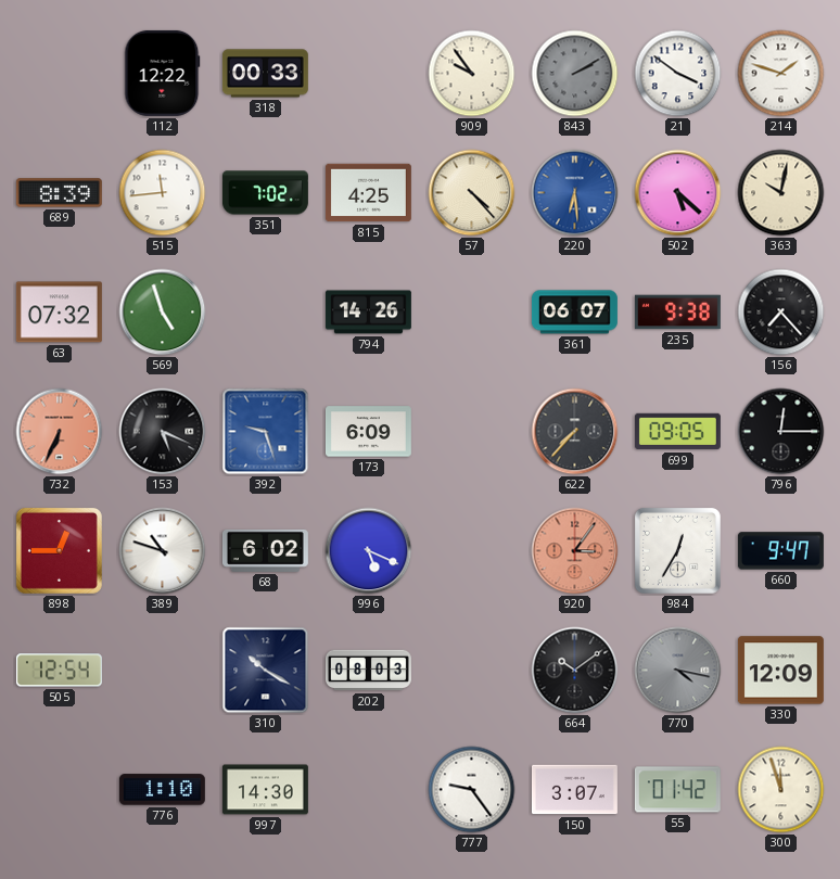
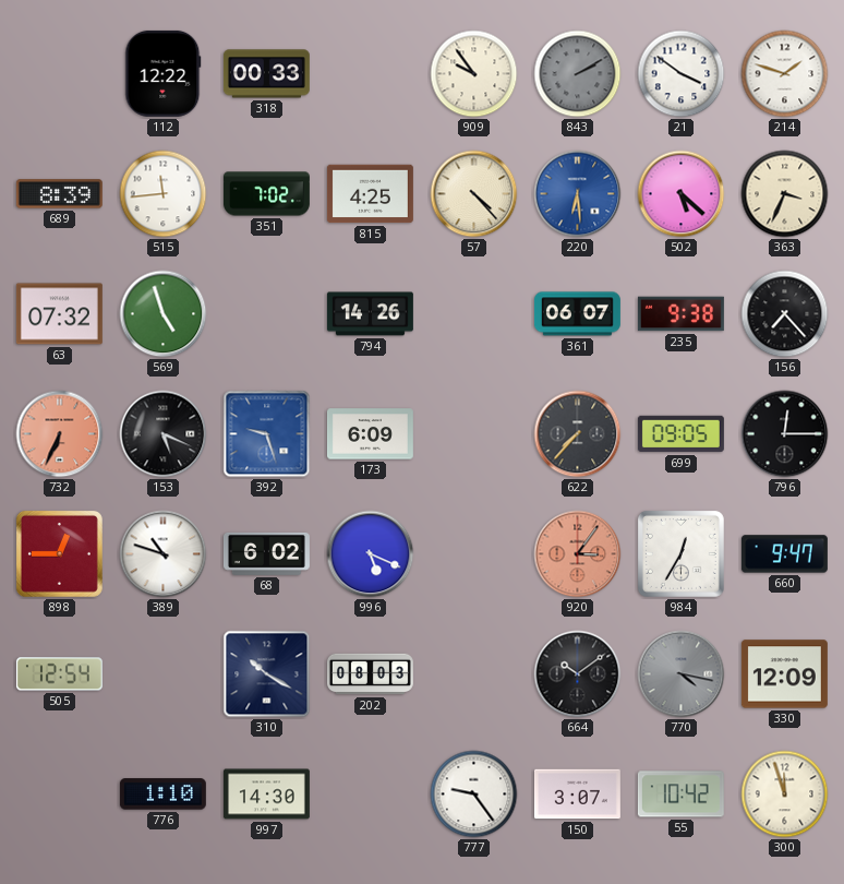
363: 10:02 -> 3:34 (785, 194)
55: 01:42 -> 10:42 (680, 795)
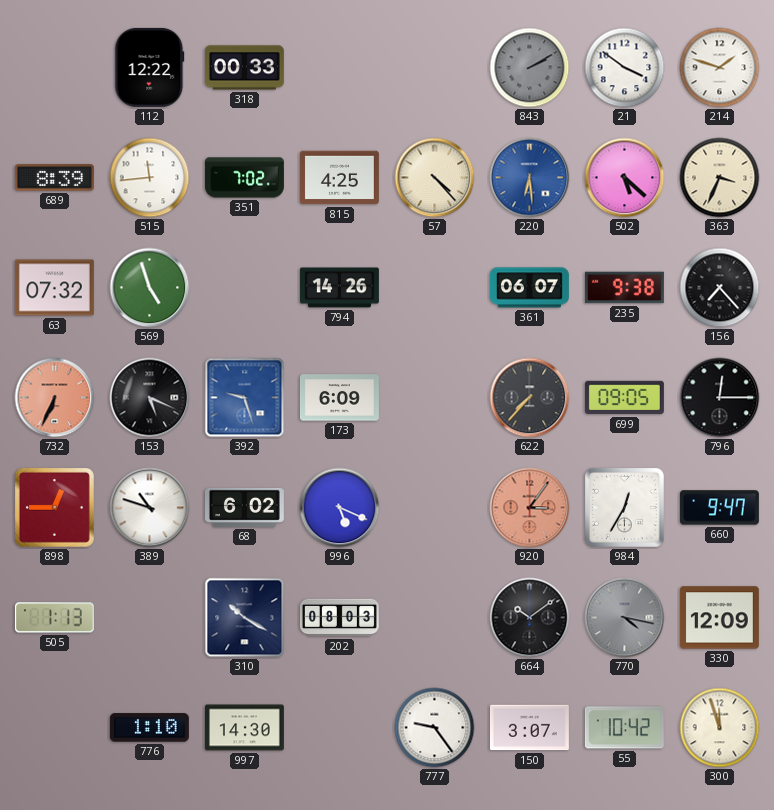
909: 9:54 -> none (474, 74)
505: 12:54 -> 1:13 (54, 618)
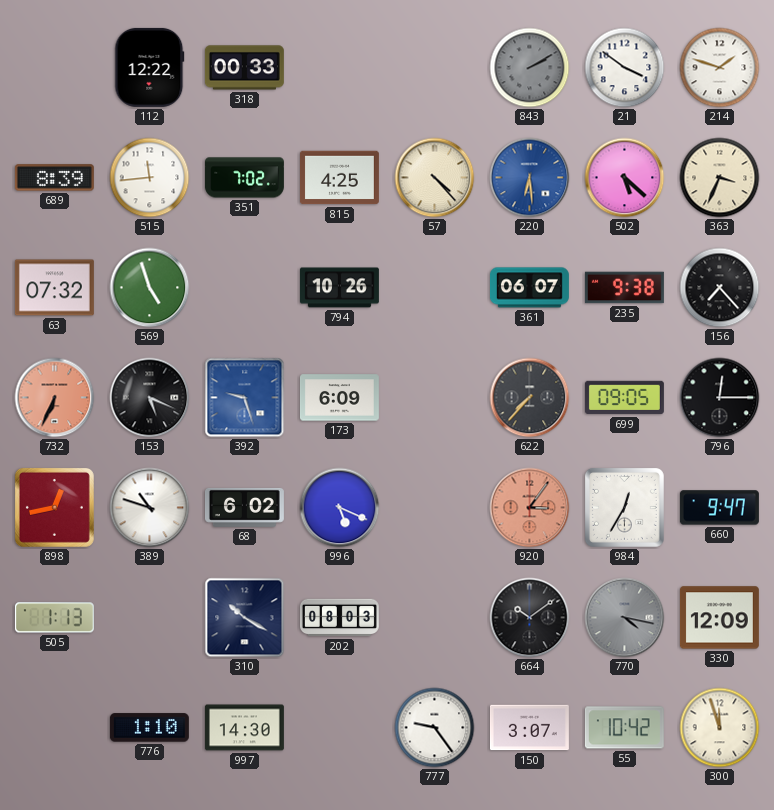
794: 14:26 -> 10:26 (339, 288)
898: 12:45 -> 12:43 (54, 507)
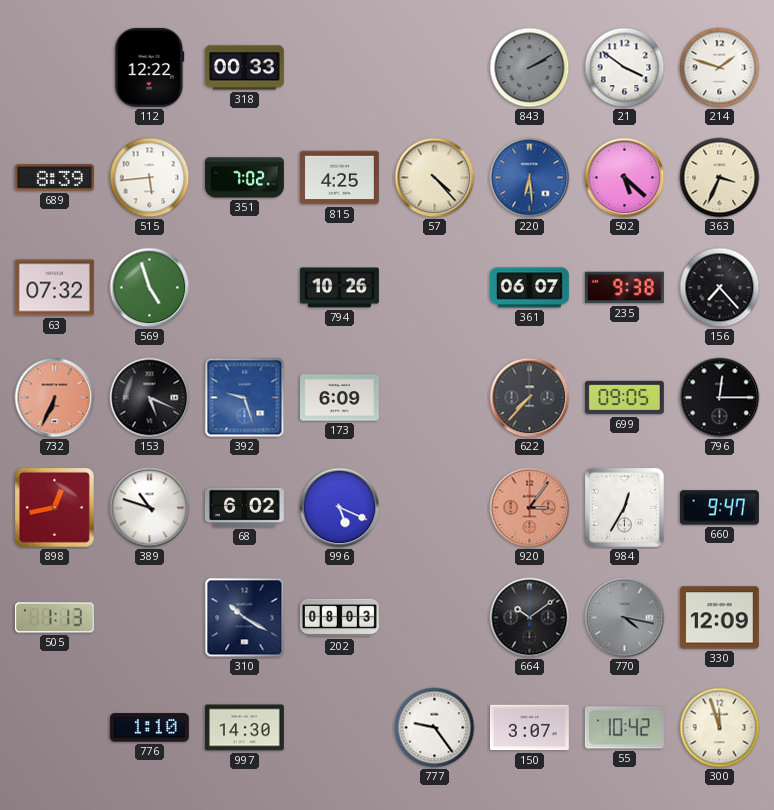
515: 11:44 -> 5:44 (150, 178)
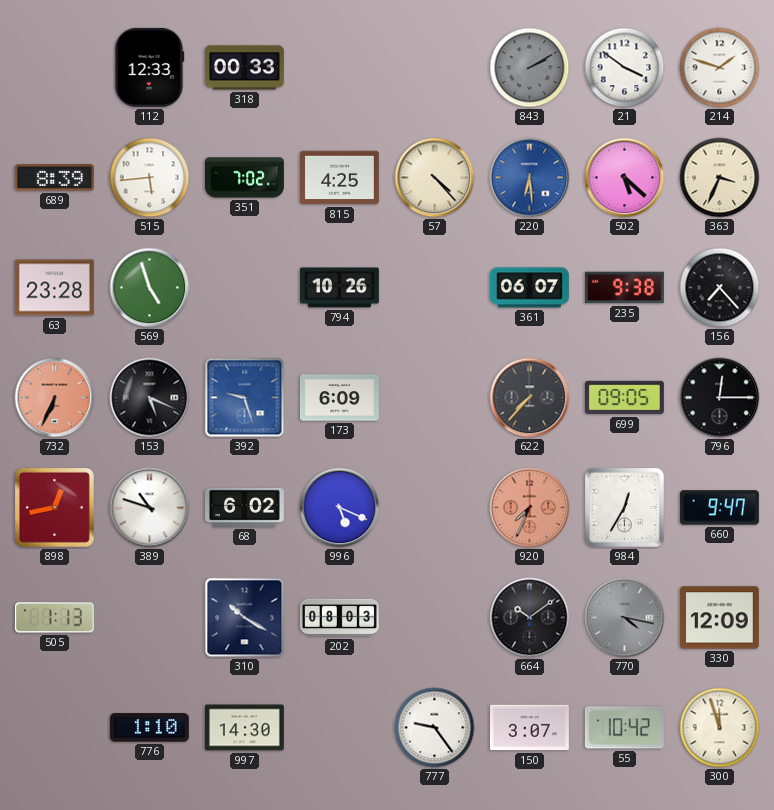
112: 12:22 -> 12:33 (150, 67)
63: 07:32 -> 23:28 (54, 288)
920: 3:06 -> 7:34 (530, 508)
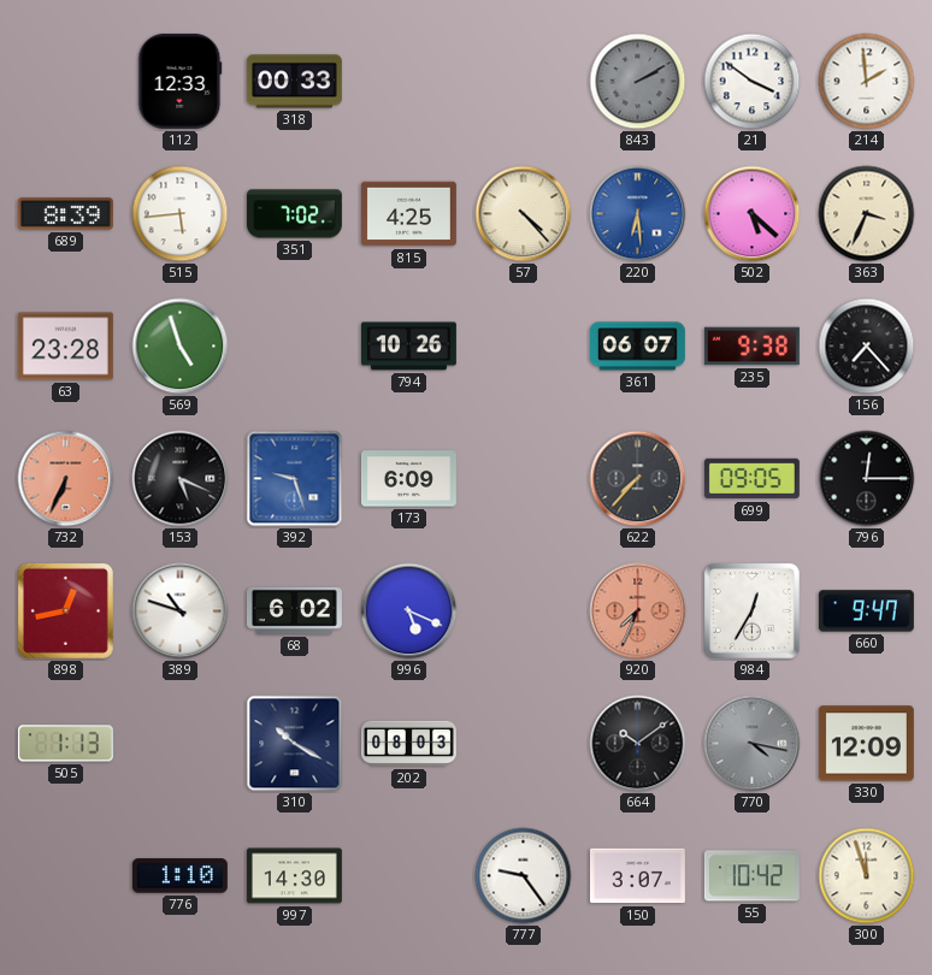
214: 1:48 -> 1:59 (867, 82)
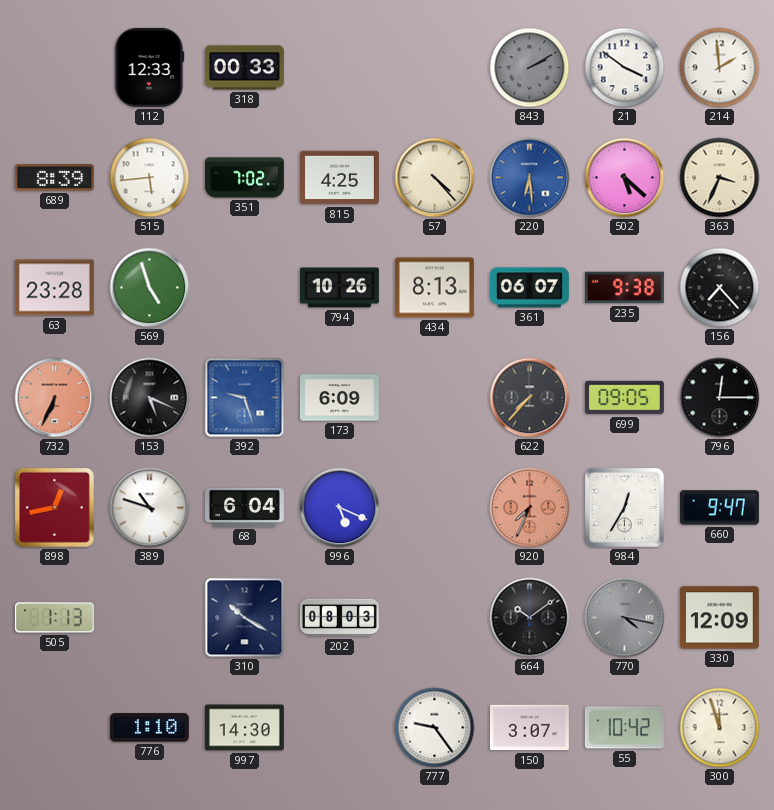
434: none -> 8:13 (434, 288)
68: 6:02 -> 6:04 (244, 507)
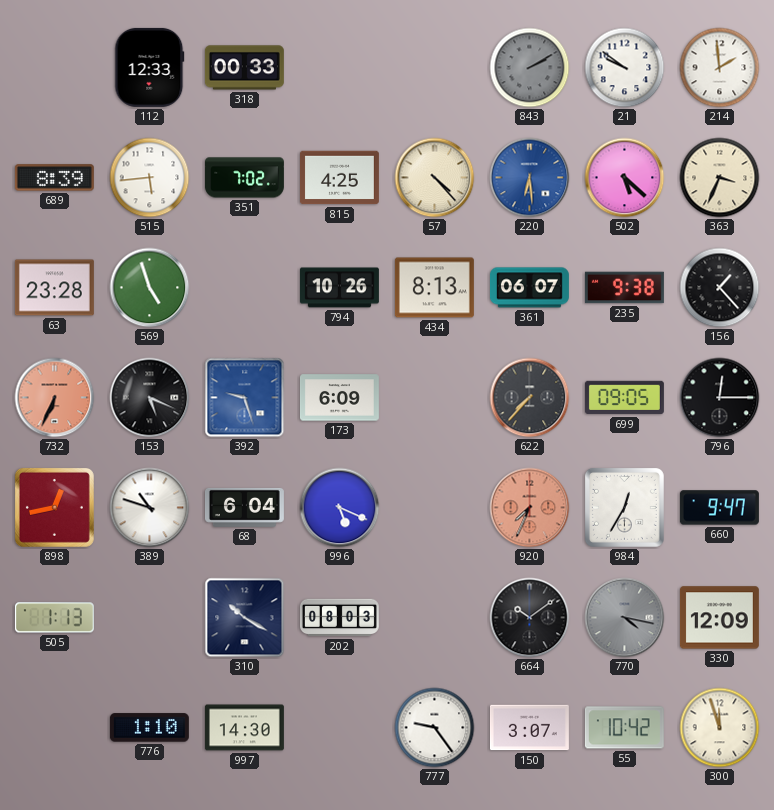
21: 3:51 -> 9:51 (625, 68)
156: 7:23 -> 1:23 (720, 288)
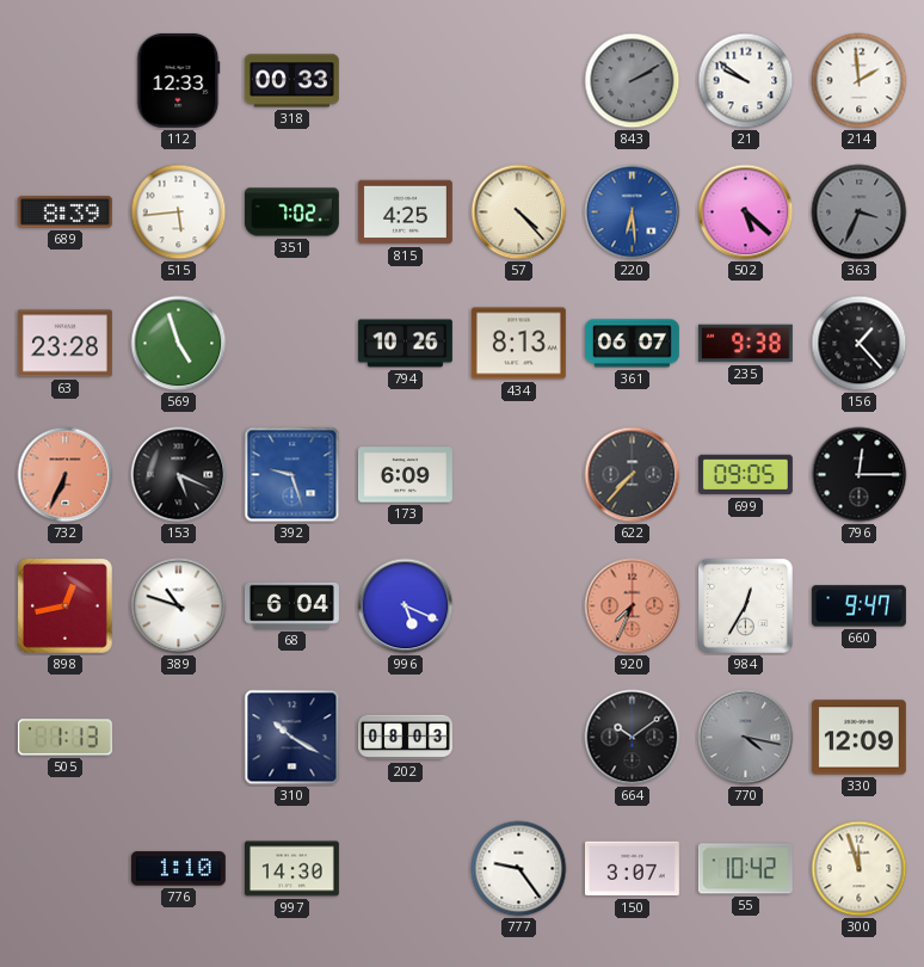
363 dial: cream -> grey (860, 213)
